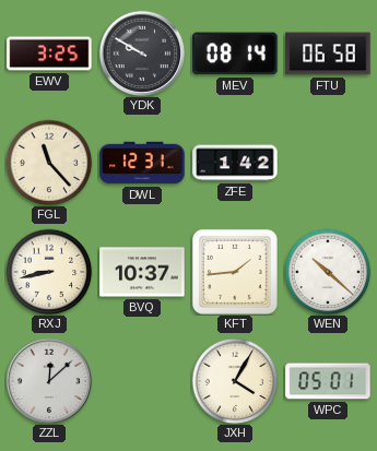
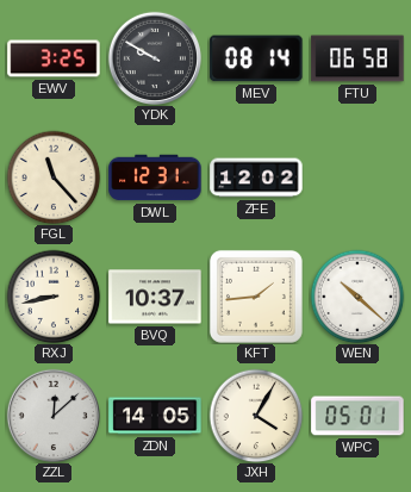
ZFE: 1:42 -> 12:02 (256, 178)
ZDN: none -> 14:05 (155, 416)
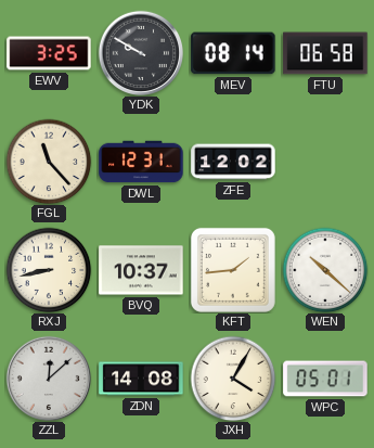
ZDN: 14:05 -> 14:08 (141, 379)
